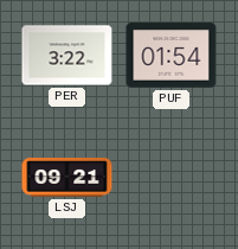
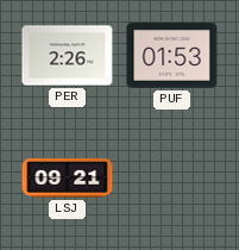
PER: 3:22 -> 2:26 (68, 56)
PUF: 01:54 -> 01:53 (172, 56)
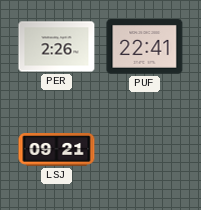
PUF: 01:53 -> 22:41 (145, 47)
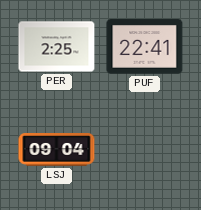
PER: 2:26 -> 2:25 (57, 47)
LSJ: 09:21 -> 09:04 (57, 150)
